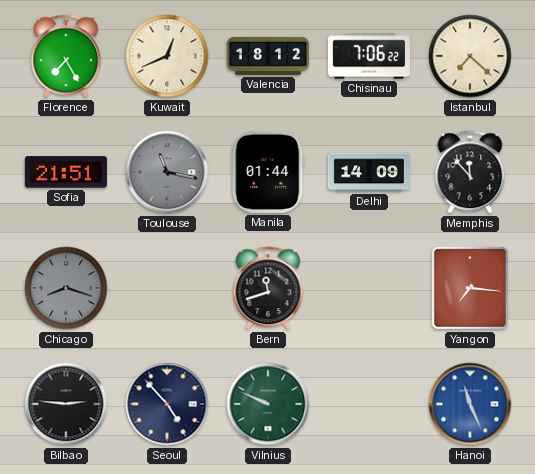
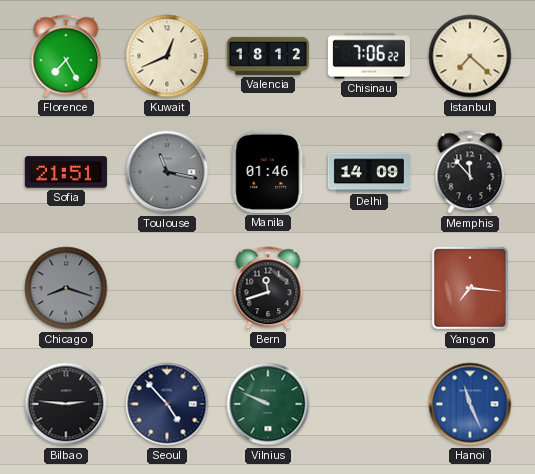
Manila: 01:44 -> 01:46 (268, 172)
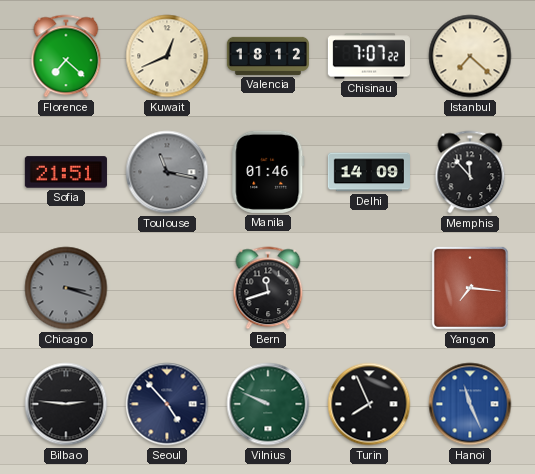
Florence: 7:25 -> 7:22 (66, 56)
Chisinau: 7:06 -> 7:07 (369, 56)
Chicago: 8:18 -> 3:18 (66, 288)
Turin: none -> 7:56 (369, 404)
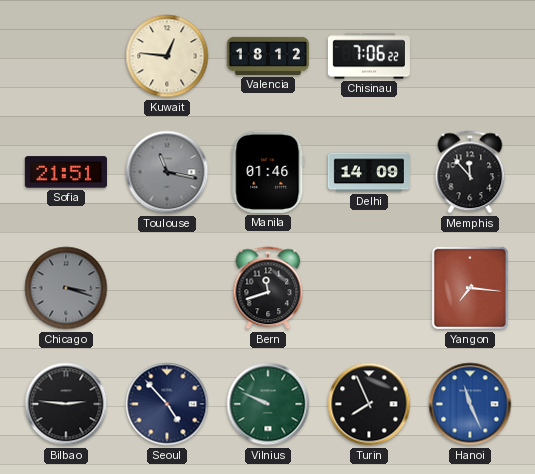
Florence: 7:22 -> none (66, 56)
Kuwait: 12:41 -> 12:46 (167, 56)
Chisinau: 7:07 -> 7:06 (369, 56)
Istanbul: 7:22 -> none (470, 56)
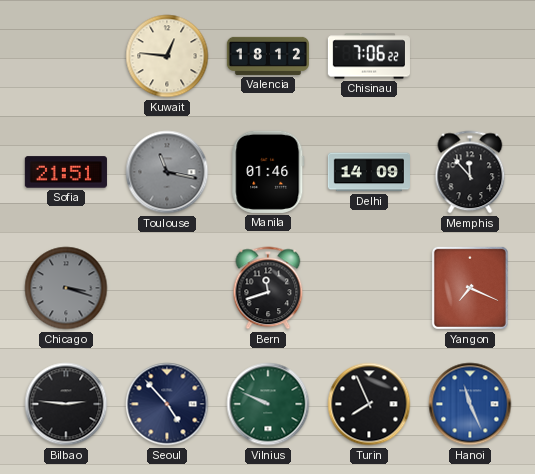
Yangon: 7:16 -> 7:19 (470, 288)
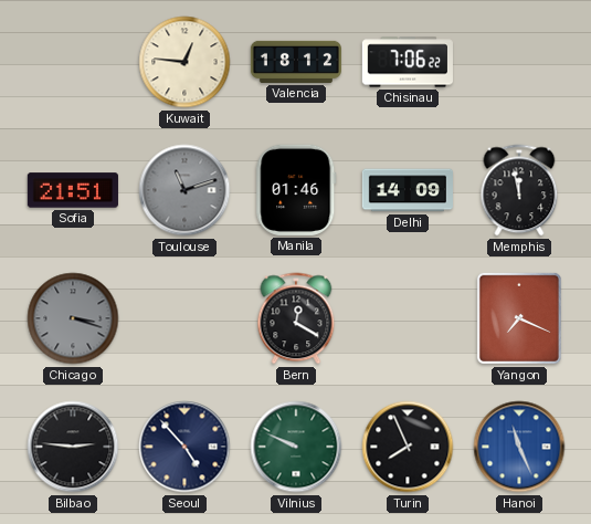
Toulouse: 11:17 -> 11:12 (184, 190)
Memphis: 11:53 -> 11:58 (519, 190)
Bern: 11:42 -> 12:20 (296, 318)
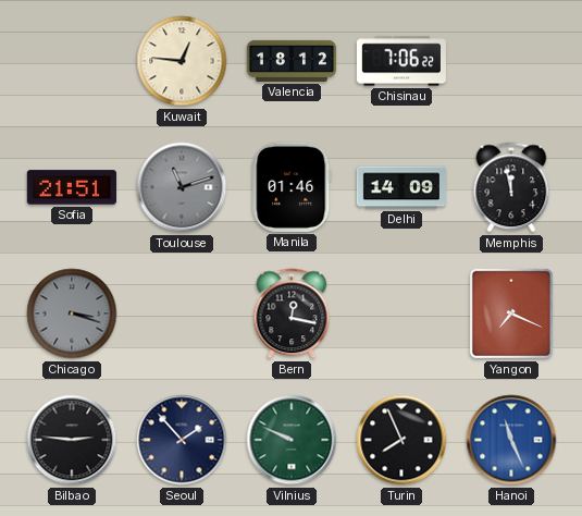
Bern: 12:20 -> 12:17 (292, 314)
Seoul: 4:53 -> 1:53 (182, 440)
